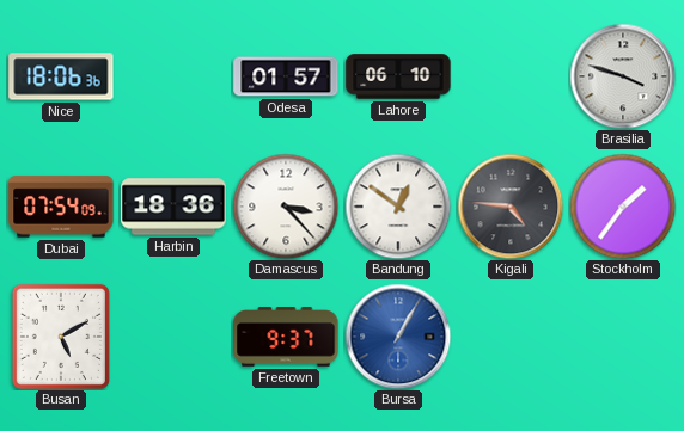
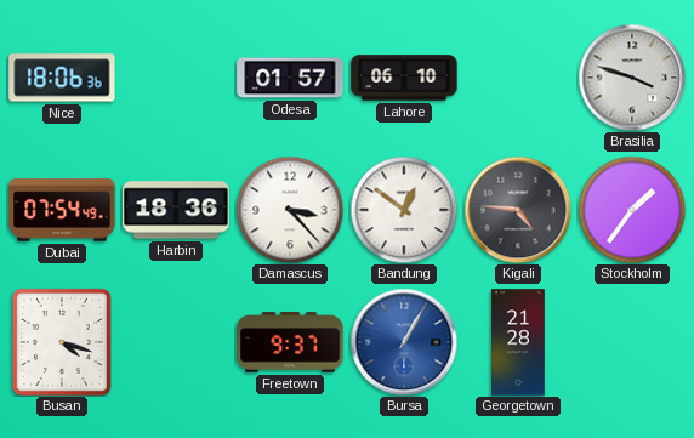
Dubai: 07:54:09 -> 07:54:49 (62, 210)
Busan: 5:10 -> 4:18 (62, 342)
Georgetown: none -> 21:28 (518, 342)
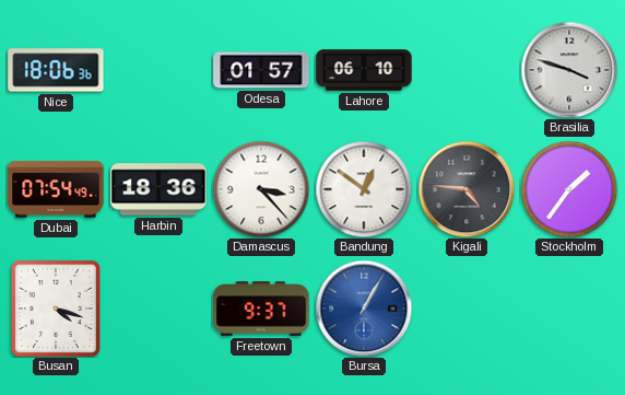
Georgetown: 21:28 -> none (518, 342)
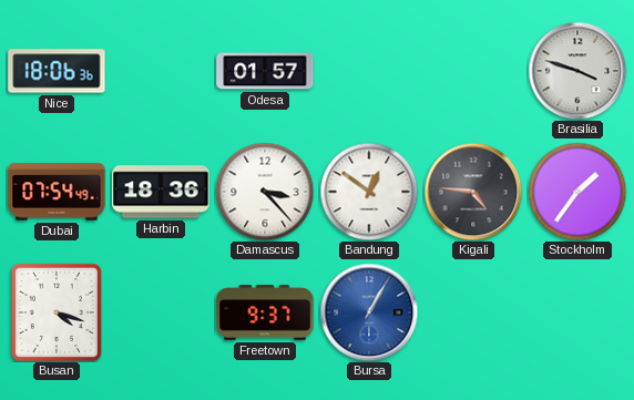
Lahore: 06:10 -> none (364, 70)
